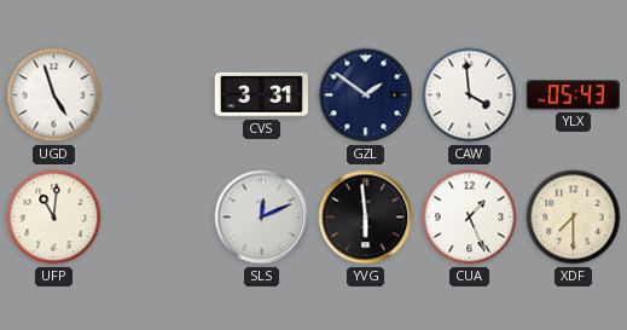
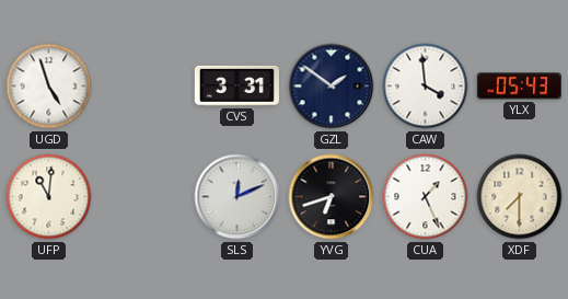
YVG: 5:59 -> 6:42 (332, 197)
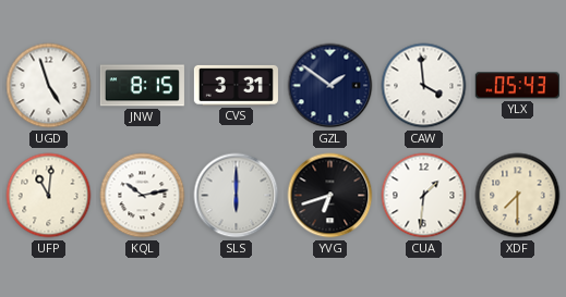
JNW: none -> 8:15 (142, 86)
KQL: none -> 10:13 (143, 196)
SLS: 12:11 -> 6:00 (237, 196)
CUA: 1:26 -> 1:31 (424, 196)
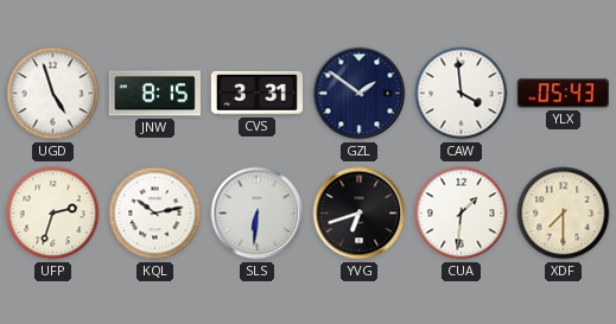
UFP: 11:01 -> 2:33 (53, 214)
SLS: 6:00 -> 6:31 (258, 214)
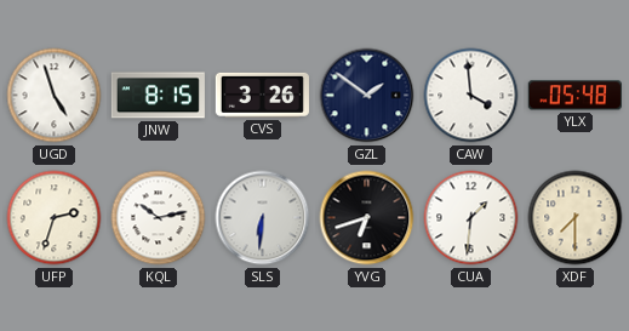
CVS: 3:31 -> 3:26 (262, 95)
YLX: 05:43 -> 05:48 (574, 96)
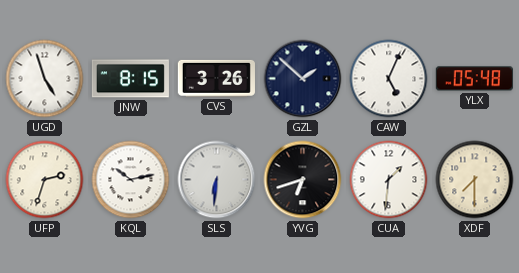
GZL: 1:51 -> 1:52 (303, 79)
CAW: 3:59 -> 5:04 (389, 79)
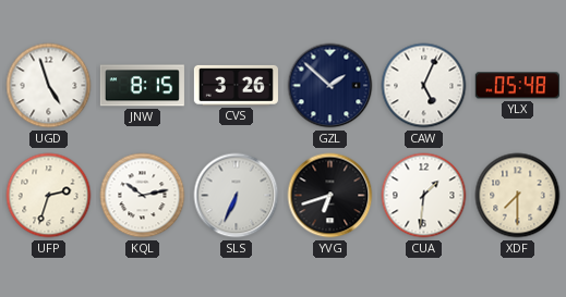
SLS: 6:31 -> 6:34 (237, 196)
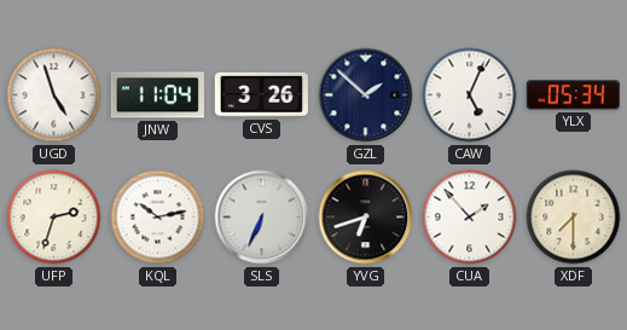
JNW: 8:15 -> 11:04 (157, 95)
YLX: 05:48 -> 05:34 (573, 95)
CUA: 1:31 -> 1:53 (470, 218)
